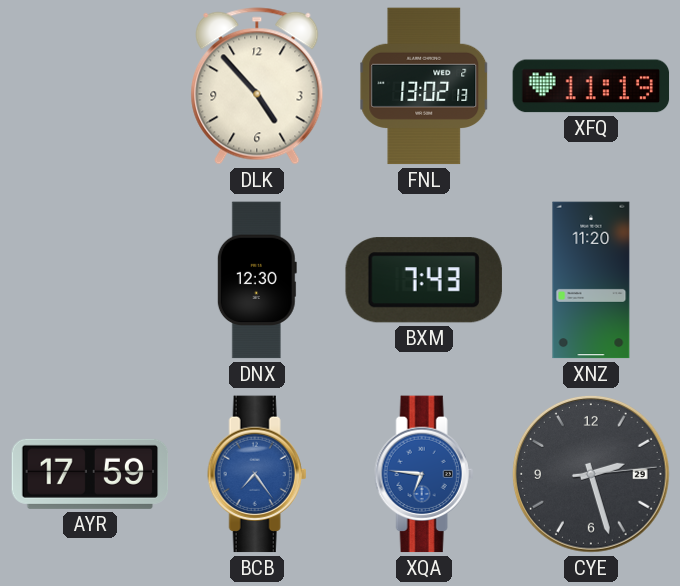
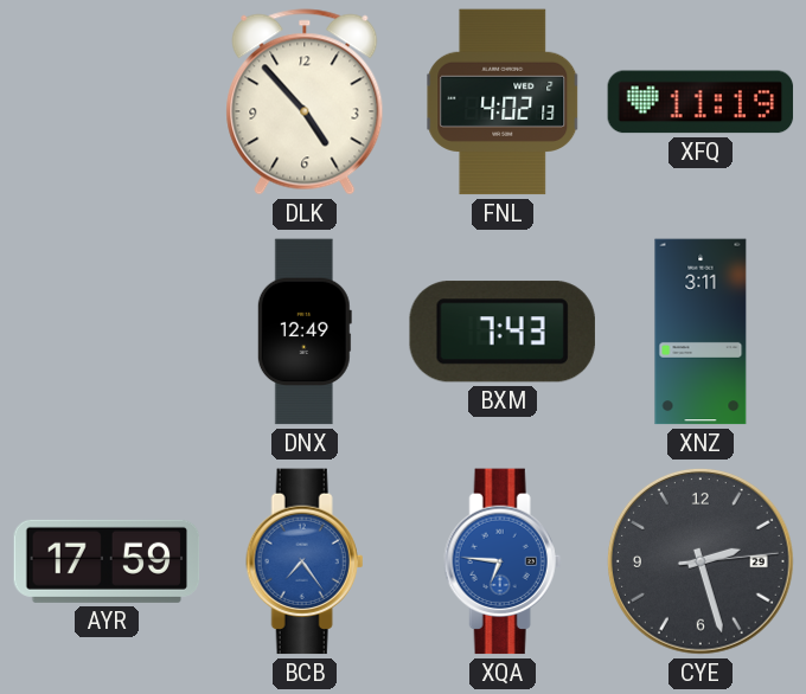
FNL: 13:02 -> 4:02 (503, 102)
DNX: 12:30 -> 12:49 (305, 332)
XNZ: 11:20 -> 3:11 (701, 332)
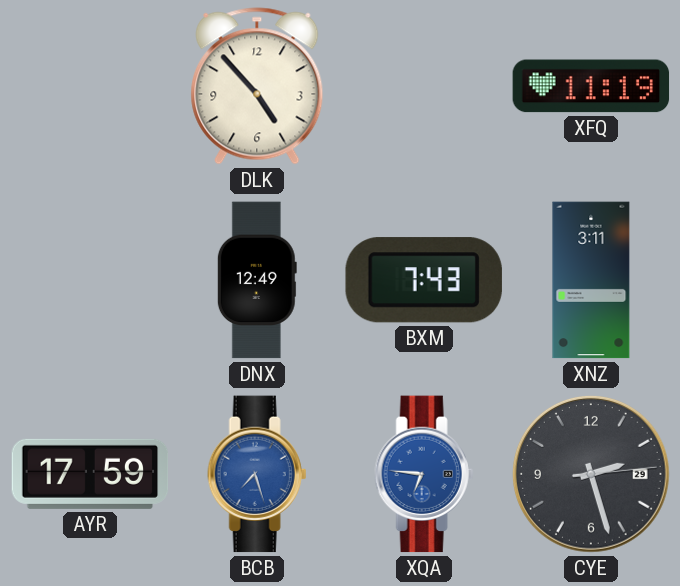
FNL: 4:02 -> none (503, 102)
BCB: 7:24 -> 7:27 (257, 474)
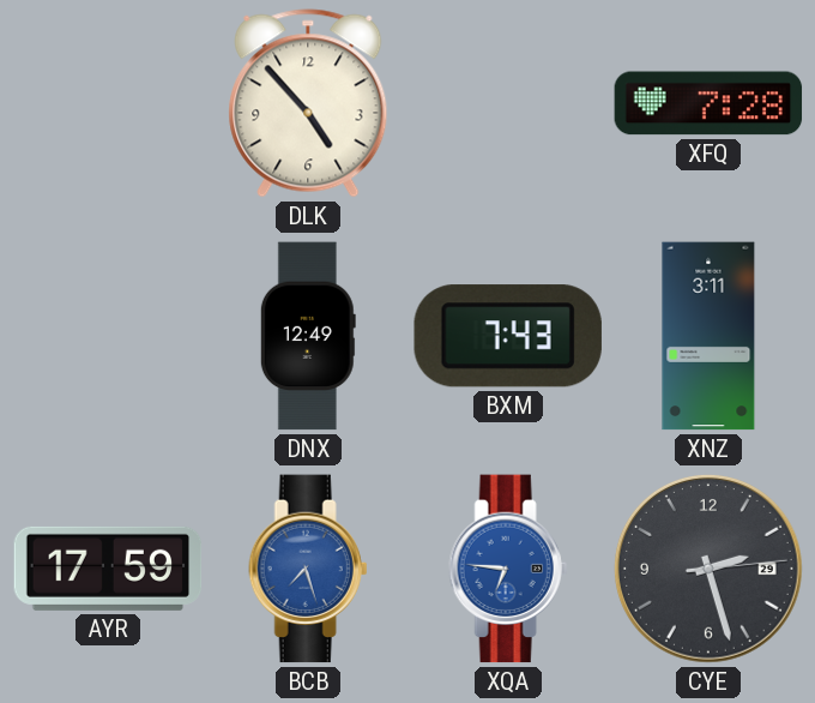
XFQ: 11:19 -> 7:28 (708, 103)
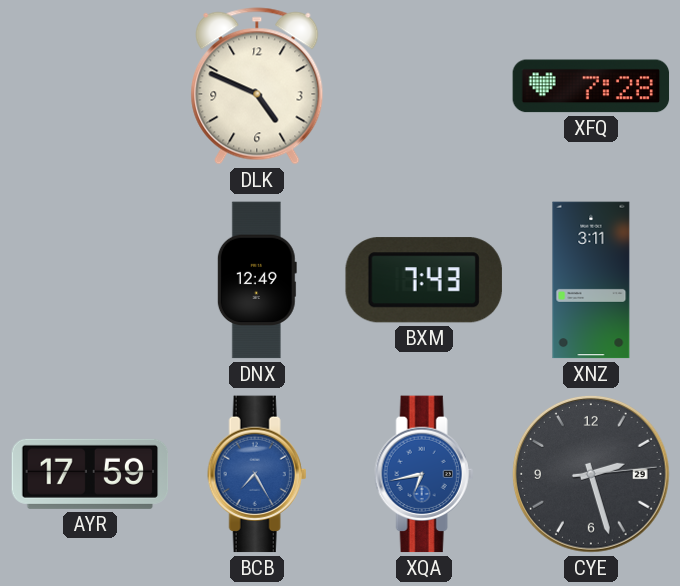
DLK: 4:53 -> 4:49 (257, 86)
BCB: 7:27 -> 7:25 (257, 474)
XQA: 6:46 -> 6:43 (424, 474)
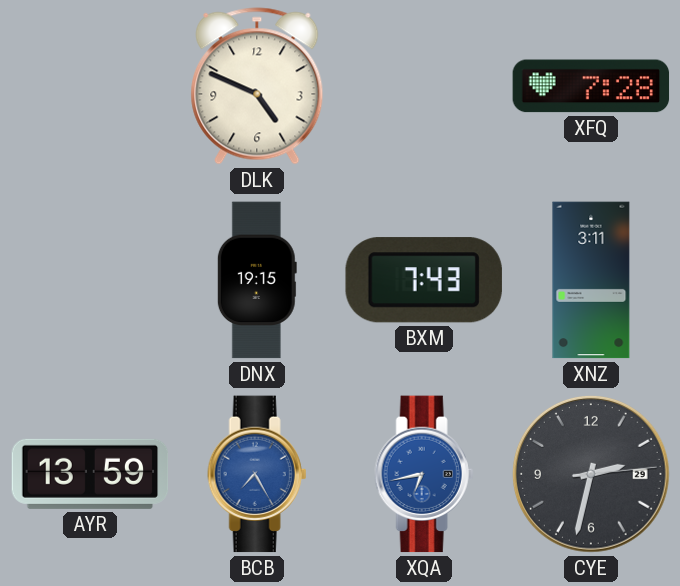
DNX: 12:49 -> 19:15 (257, 280)
AYR: 17:59 -> 13:59 (90, 474)
CYE: 2:27 -> 2:32 (591, 474)
